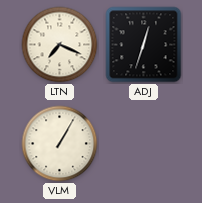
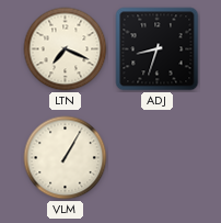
ADJ: 12:33 -> 8:33 (158, 49)
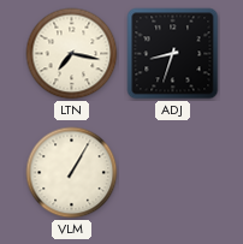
LTN: 7:19 -> 7:17 (72, 54)
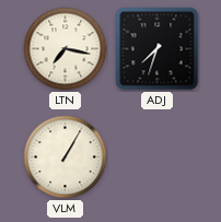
ADJ: 8:33 -> 7:33 (158, 49)
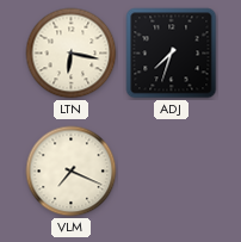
LTN: 7:17 -> 6:17 (72, 54)
VLM: 1:05 -> 7:19 (72, 172)
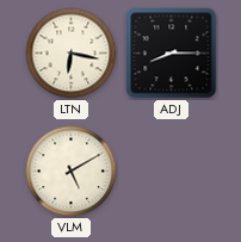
ADJ: 7:33 -> 8:15 (172, 54)
VLM: 7:19 -> 5:10 (72, 172)
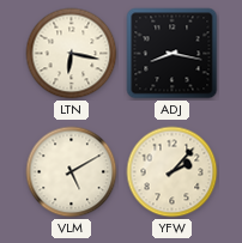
ADJ: 8:15 -> 8:17 (173, 54)
YFW: none -> 2:07 (173, 172)
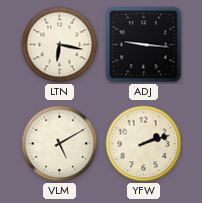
ADJ: 8:17 -> 9:16 (144, 45)
YFW: 2:07 -> 2:12 (144, 144)
